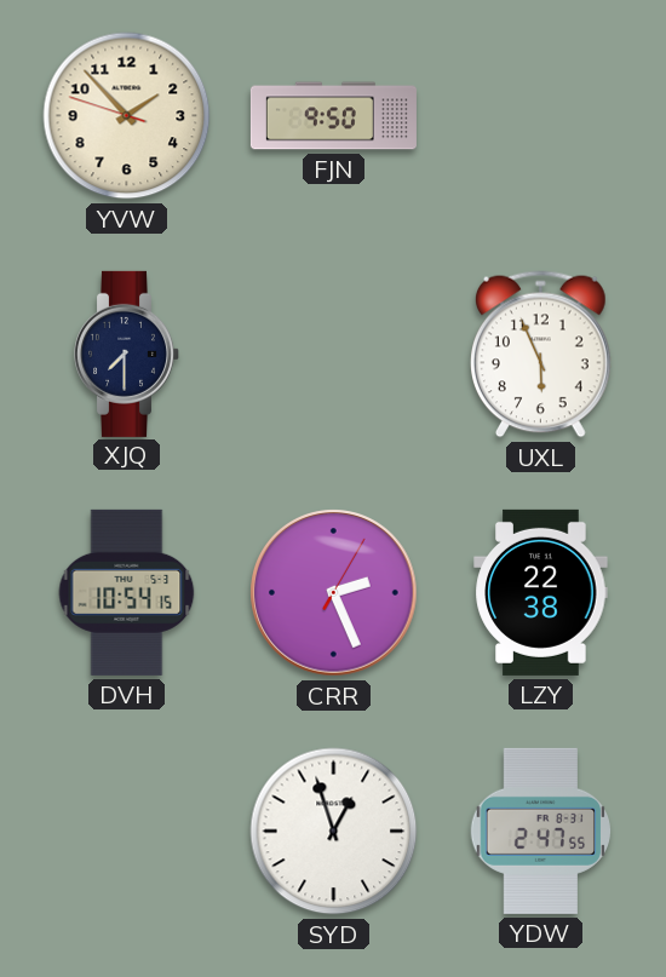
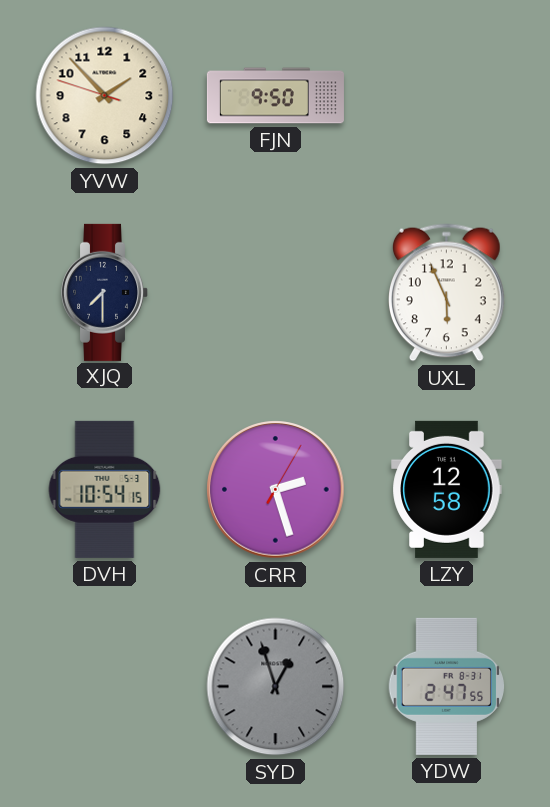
CRR: 2:26 -> 2:27 (276, 490)
LZY: 22:38 -> 12:58 (447, 489)
SYD dial: white -> grey (276, 687)
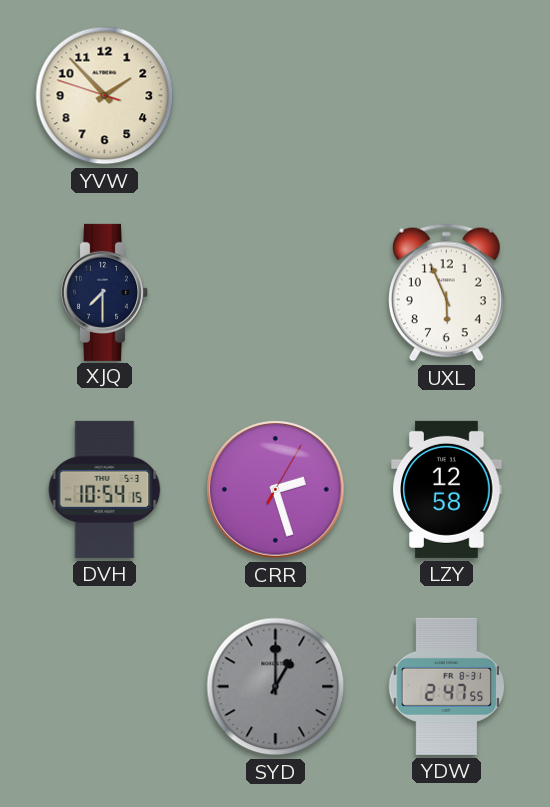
FJN: 9:50 -> none (275, 96)
SYD: 12:57 -> 1:00 (276, 687)
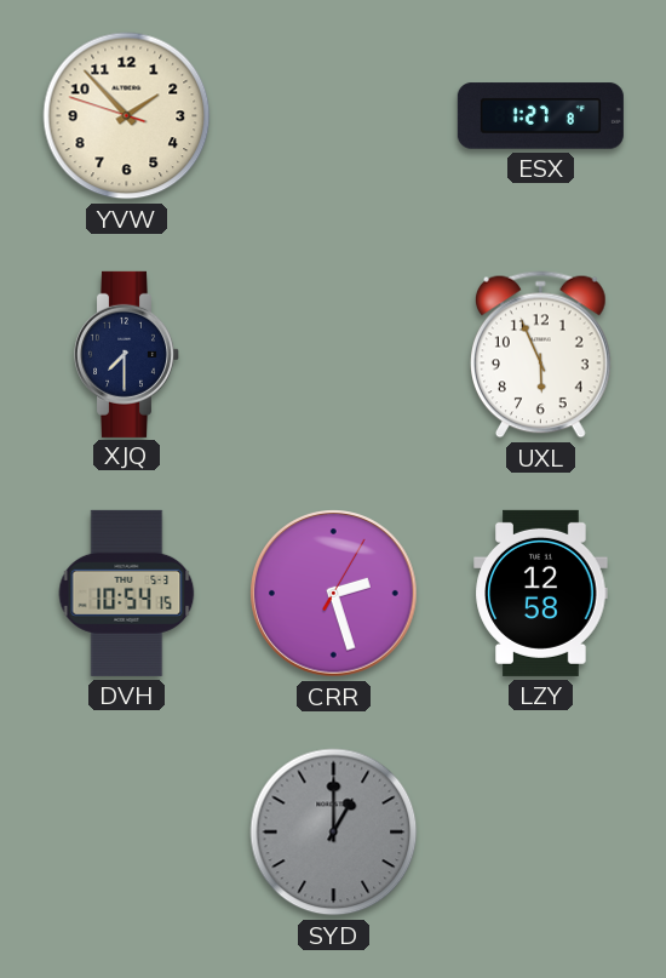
ESX: none -> 1:27 (540, 116)
YDW: 2:47 -> none (447, 686)
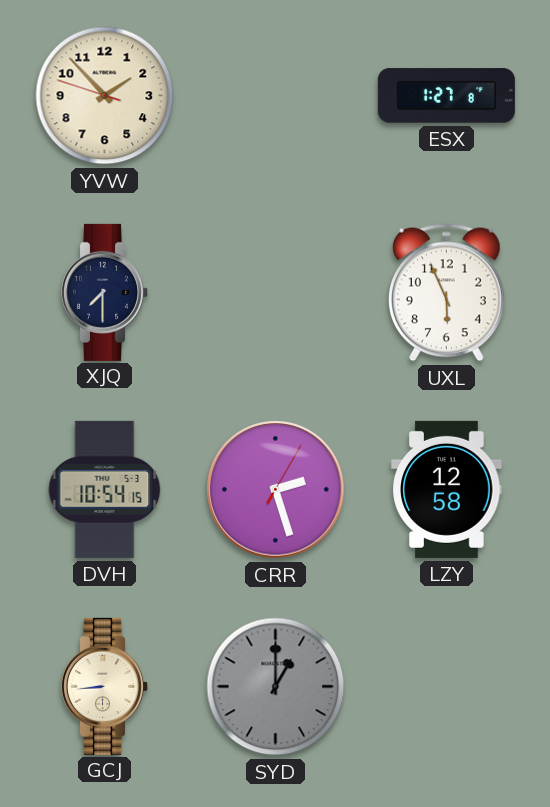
GCJ: none -> 8:44 (105, 686)
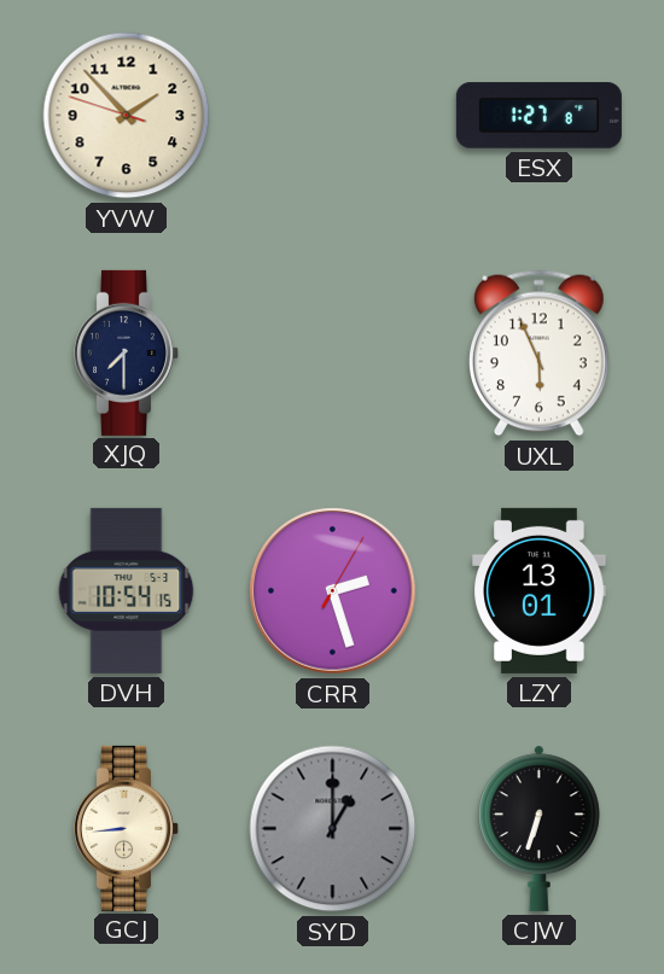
LZY: 12:58 -> 13:01 (540, 590)
CJW: none -> 6:33 (540, 828)
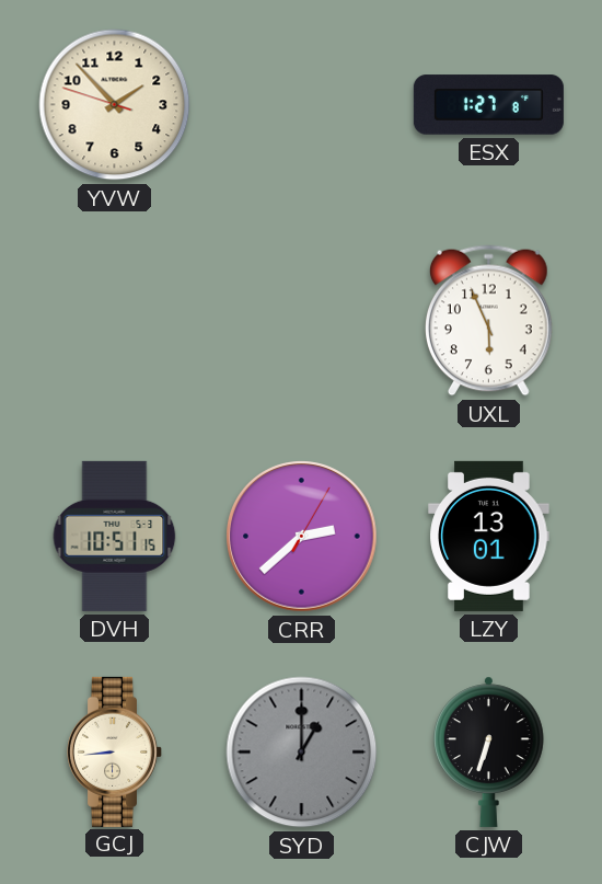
XJQ: 7:30 -> none (127, 352)
DVH: 10:54 -> 10:51 (115, 536)
CRR: 2:27 -> 2:38 (302, 537)
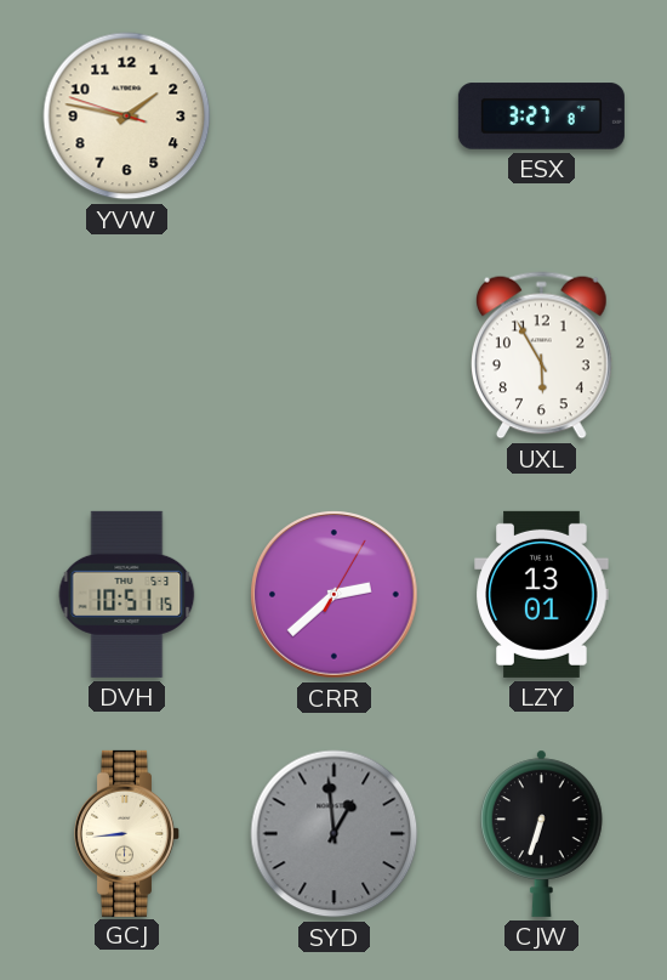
YVW: 1:52 -> 1:46 (127, 117)
ESX: 1:27 -> 3:27 (541, 117)
UXL: 5:56 -> 5:55 (542, 356)
SYD: 1:00 -> 12:59 (335, 834)
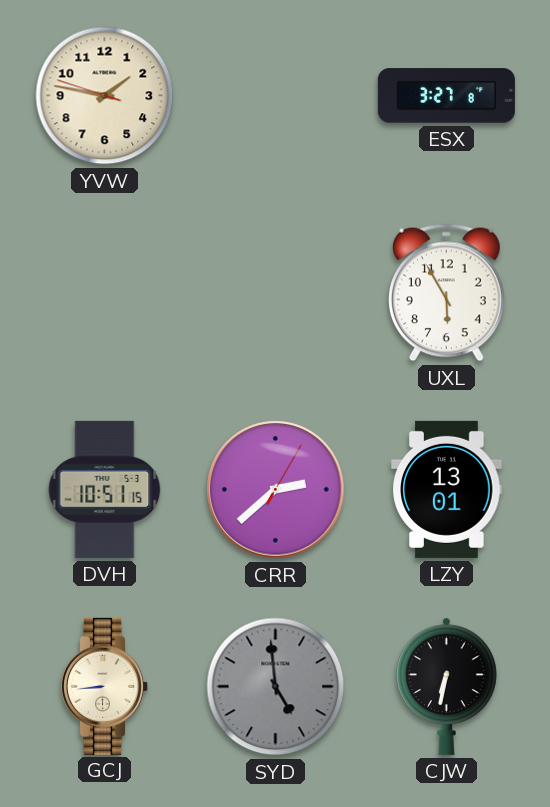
SYD: 12:59 -> 4:59 (276, 687)
CJW: 6:33 -> 6:32 (447, 686)
